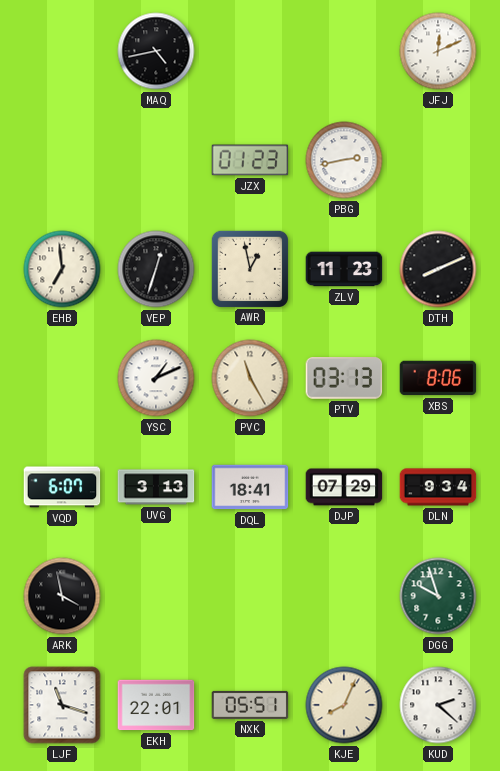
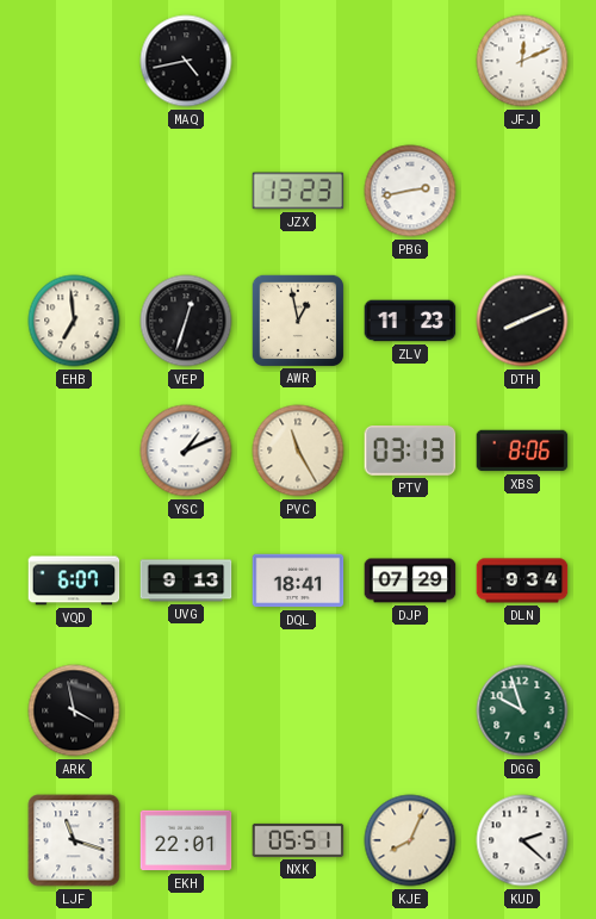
JZX: 01:23 -> 13:23 (298, 191)
UVG: 3:13 -> 9:13 (186, 580)
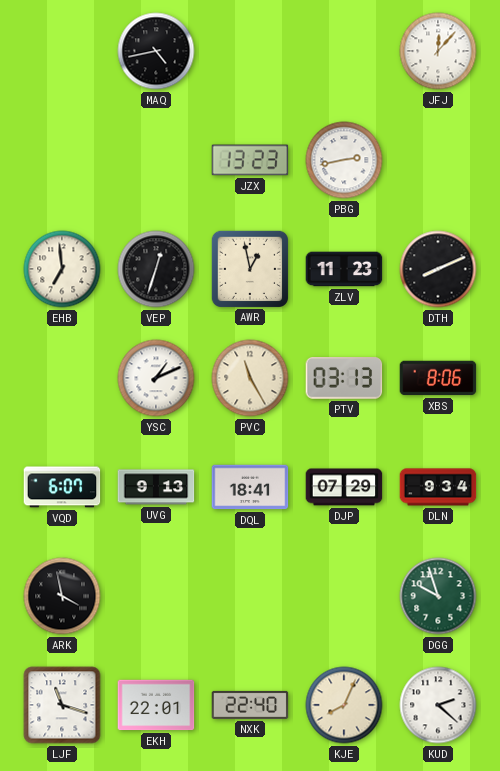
JFJ: 12:11 -> 12:07 (438, 51)
NXK: 05:51 -> 22:40 (250, 705)
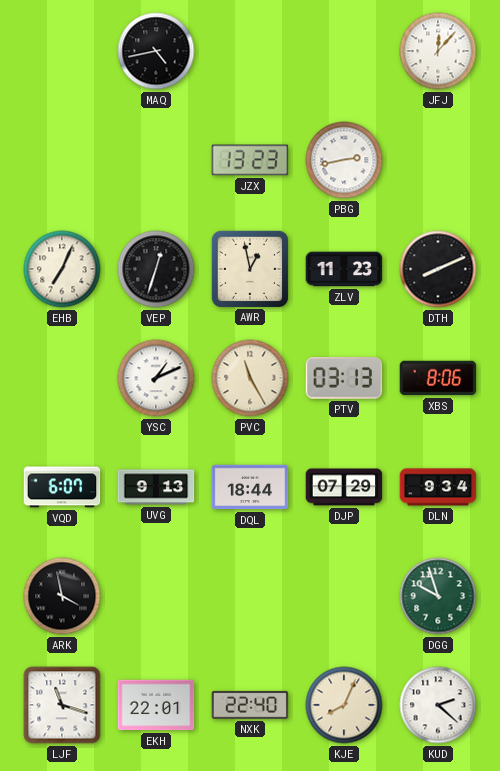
EHB: 6:59 -> 7:04 (62, 269)
DQL: 18:41 -> 18:44 (250, 487)
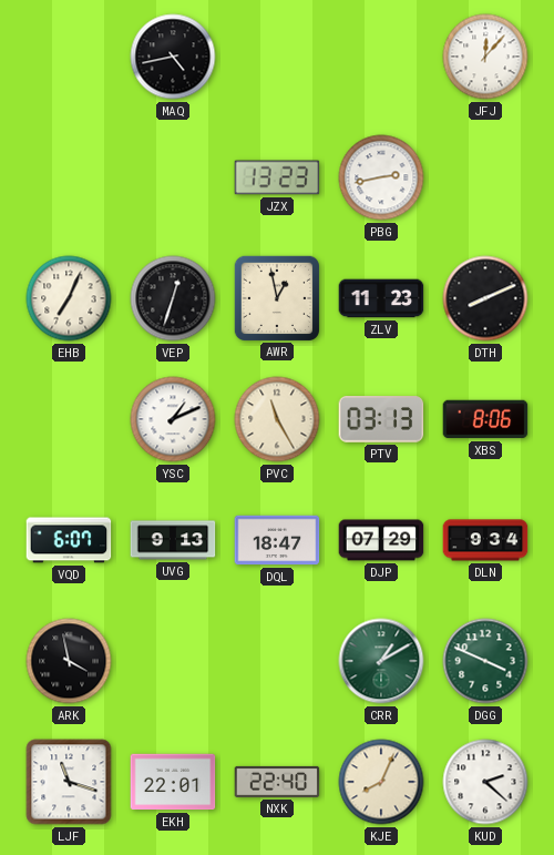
DQL: 18:44 -> 18:47 (277, 540)
CRR: none -> 1:10 (381, 661)
DGG: 9:57 -> 3:49 (485, 661)
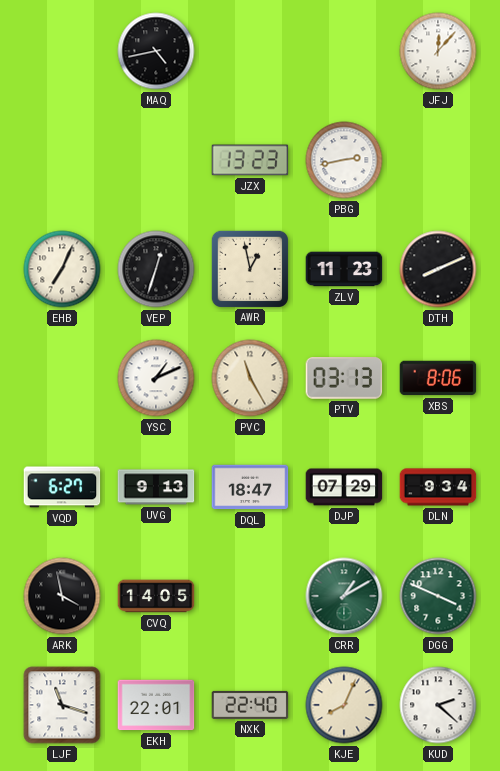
VQD: 6:07 -> 6:27 (62, 487)
CVQ: none -> 14:05 (156, 596)
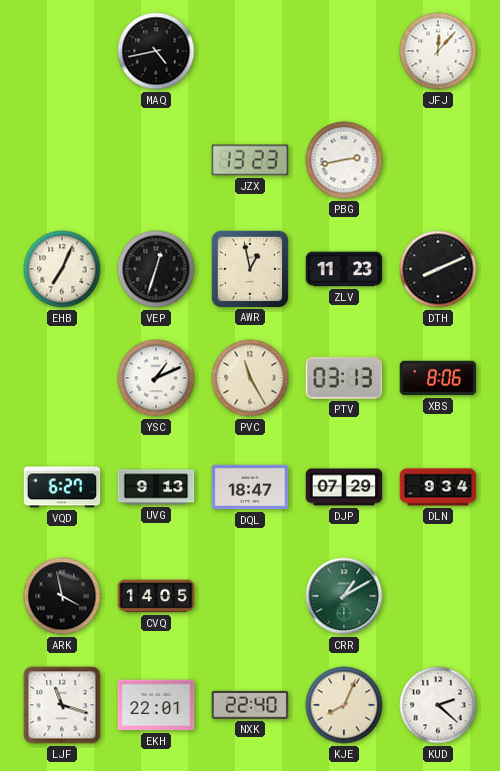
DGG: 3:49 -> none (438, 596)
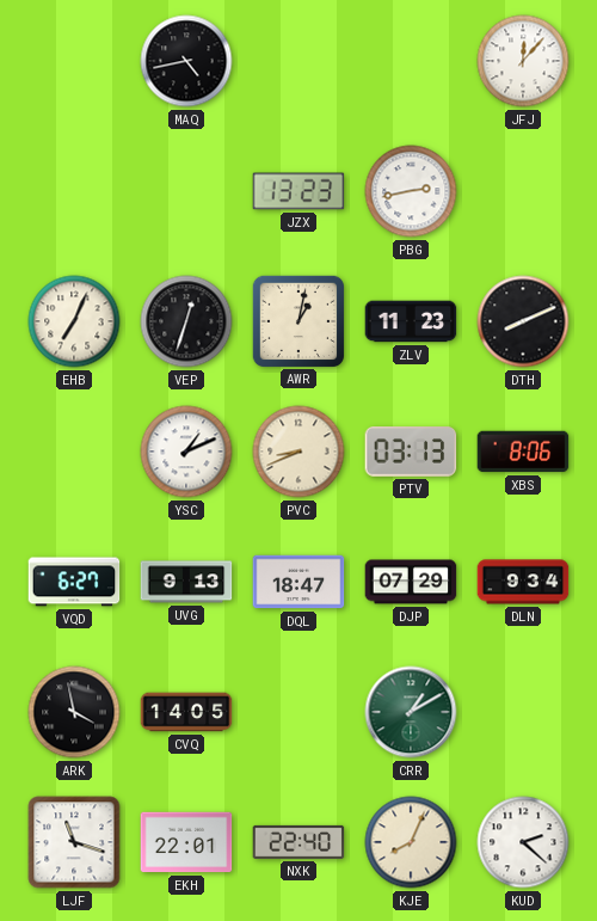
AWR: 12:58 -> 1:02 (297, 320)
PVC: 11:25 -> 8:41 (298, 452)
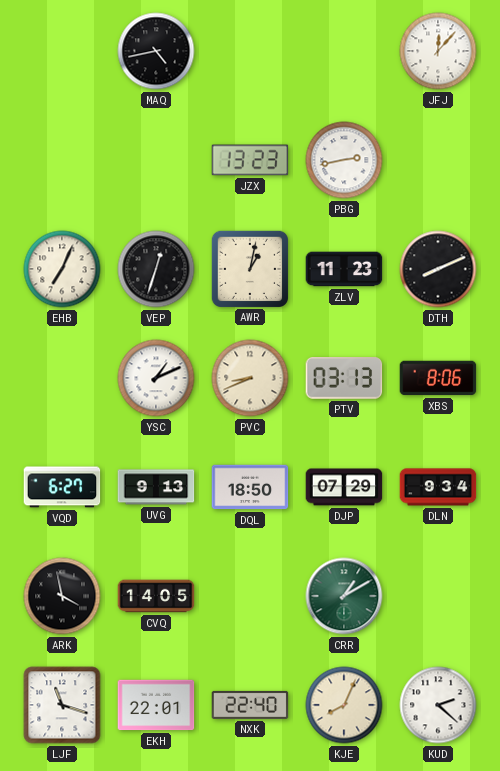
DQL: 18:47 -> 18:50 (250, 487)
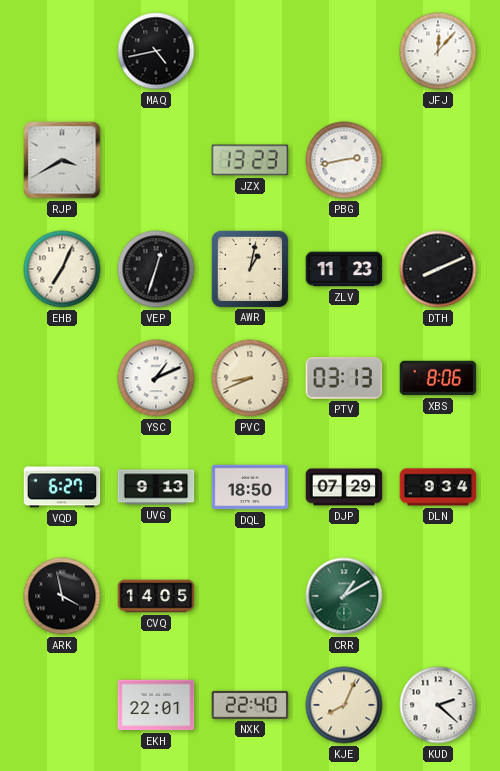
RJP: none -> 3:40 (62, 160)
LJF: 11:18 -> none (62, 705)
